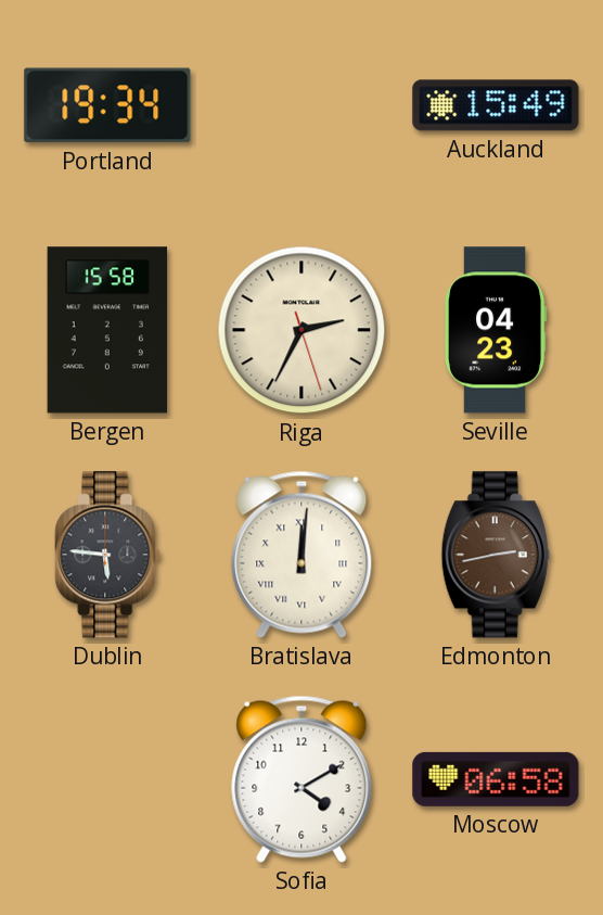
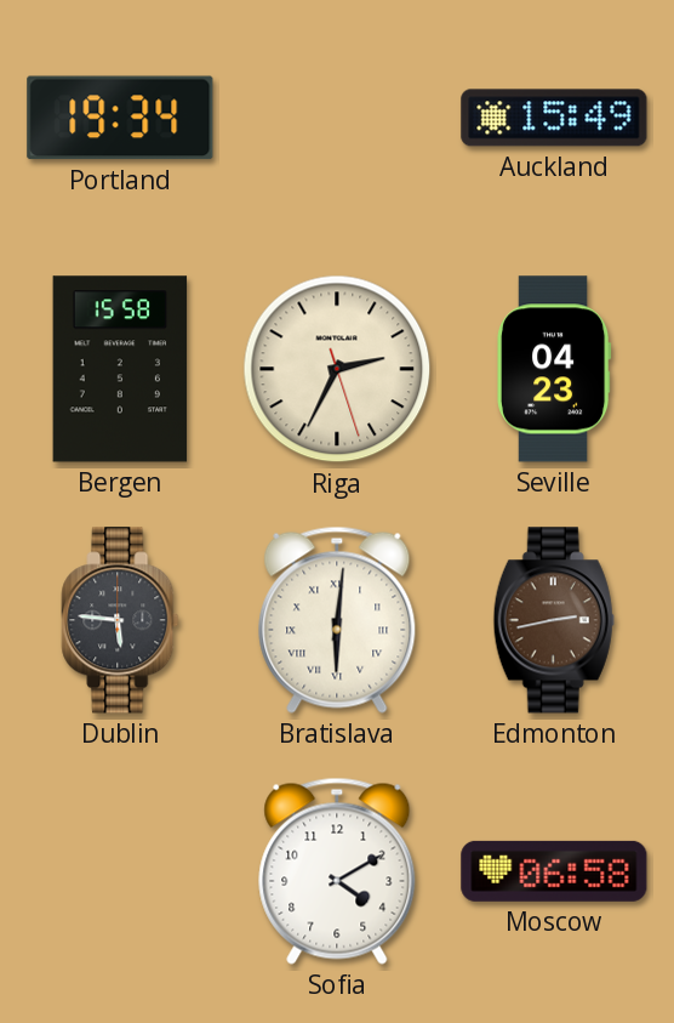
Bratislava: 12:01 -> 6:01 (337, 620)
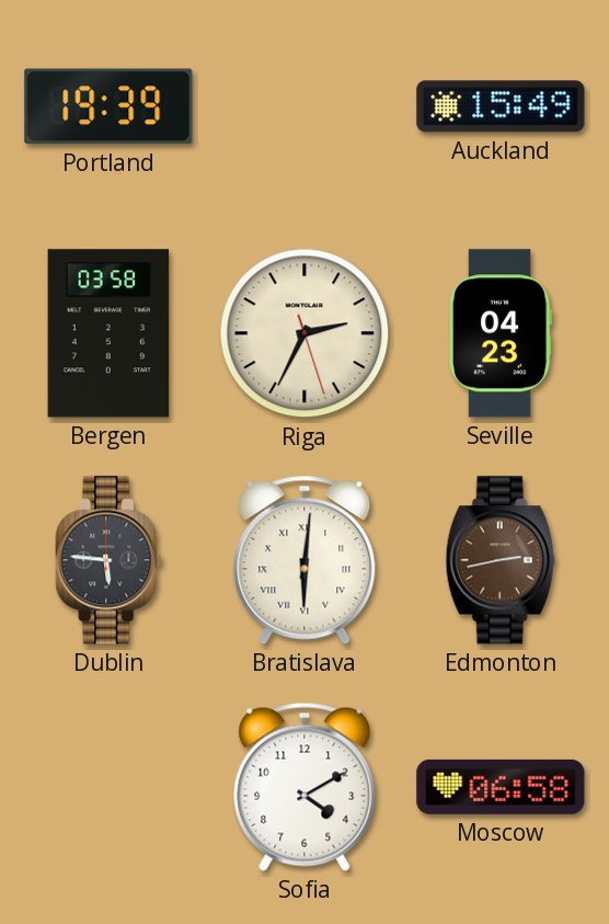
Portland: 19:34 -> 19:39 (108, 106)
Bergen: 15:58 -> 03:58 (108, 333)
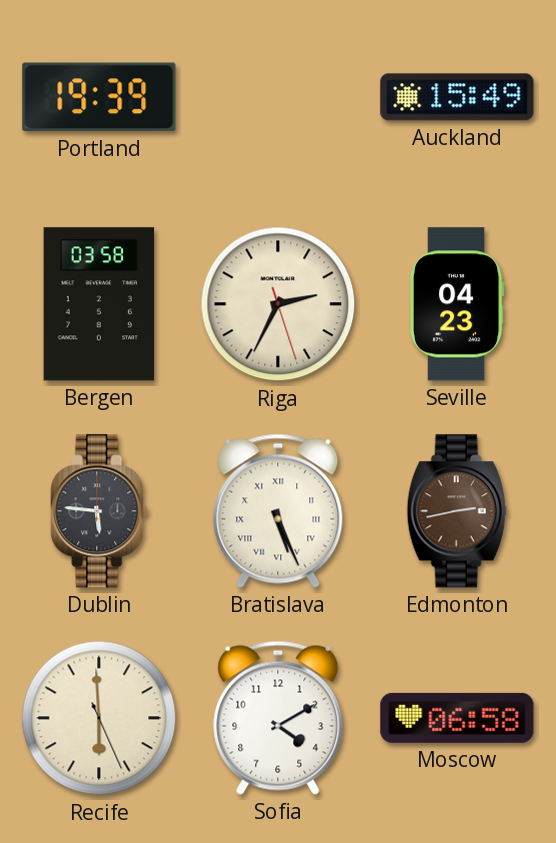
Bratislava: 6:01 -> 5:26 (278, 511)
Recife: none -> 5:59 (99, 718)
